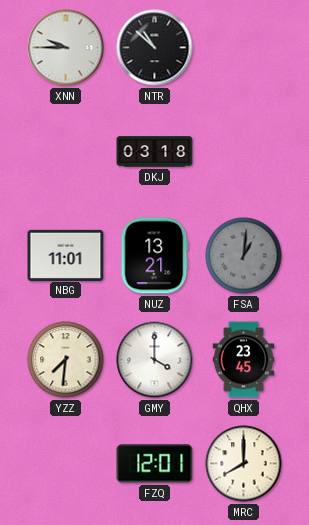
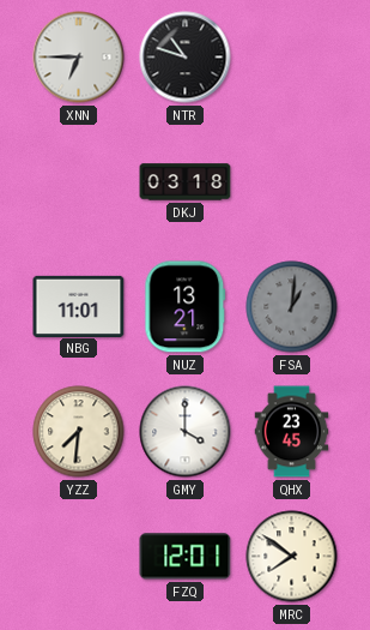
XNN: 9:45 -> 6:45 (79, 58)
NTR: 10:52 -> 10:48 (186, 58)
MRC: 8:00 -> 7:51 (292, 557)
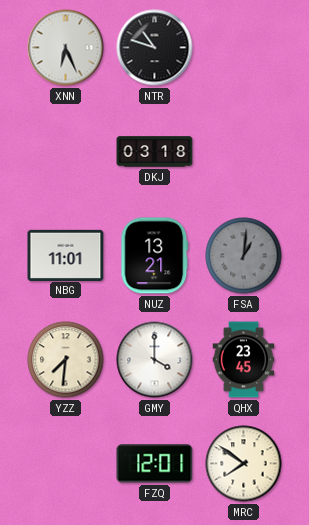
XNN: 6:45 -> 6:26 (66, 48)
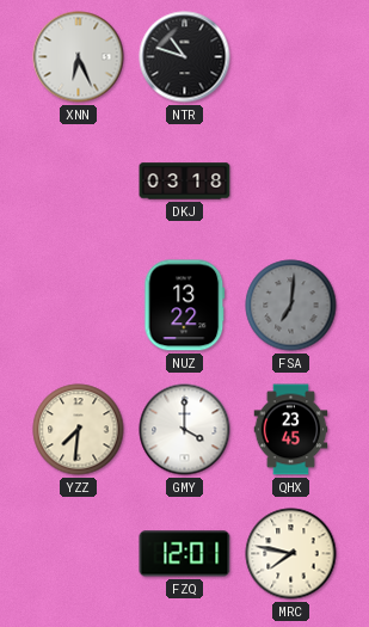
NBG: 11:01 -> none (66, 255)
NUZ: 13:21 -> 13:22 (185, 306)
FSA: 1:01 -> 7:01 (291, 306)
MRC: 7:51 -> 7:47 (291, 554)
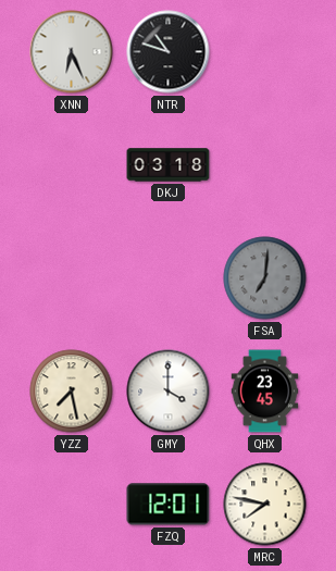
NUZ: 13:22 -> none (185, 306)
YZZ: 7:31 -> 7:28 (72, 392)
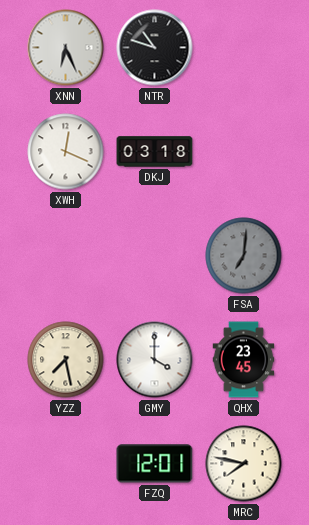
XWH: none -> 12:19 (66, 152)
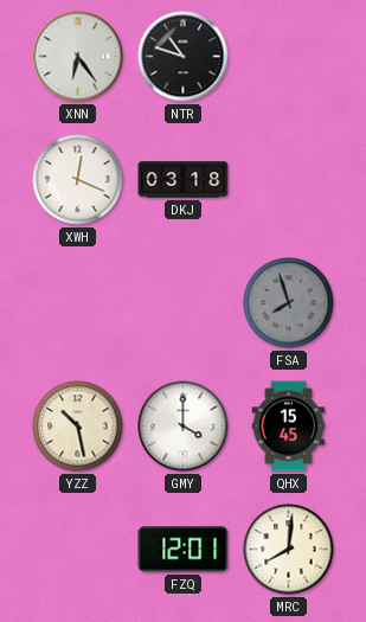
XNN: 6:26 -> 6:24 (78, 57)
FSA: 7:01 -> 7:57 (289, 303)
YZZ: 7:28 -> 10:28 (78, 427)
QHX: 23:45 -> 15:45 (289, 427)
MRC: 7:47 -> 8:01 (289, 550)
